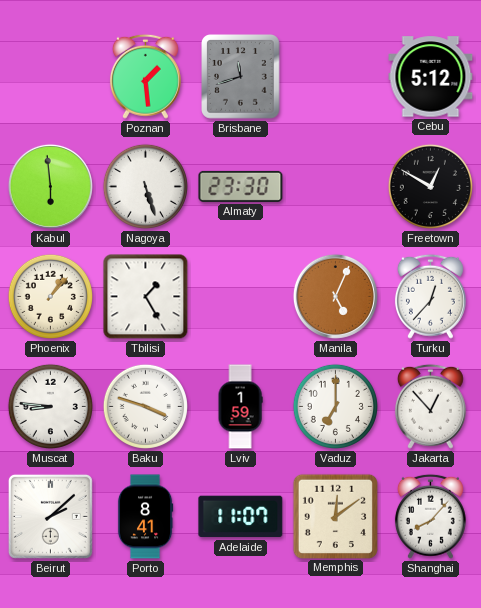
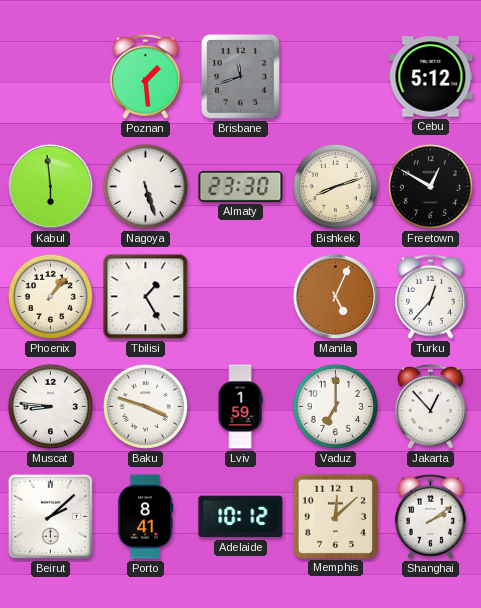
Bishkek: none -> 8:12 (335, 186)
Adelaide: 11:07 -> 10:12 (241, 517)
Memphis: 12:09 -> 12:08 (335, 516)
Shanghai: 8:07 -> 2:09 (430, 516)
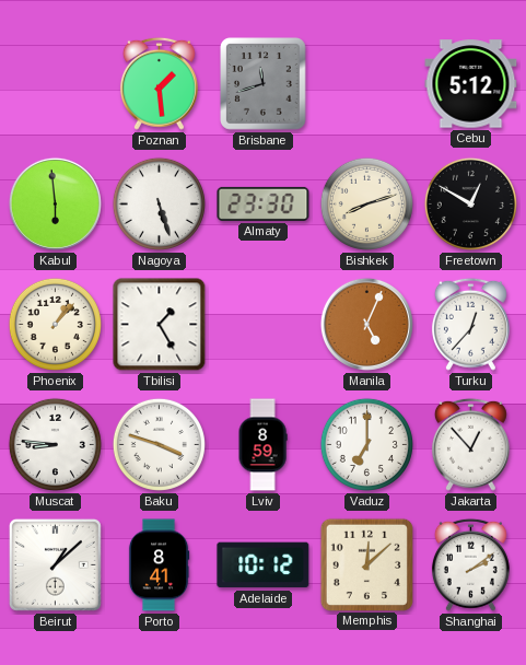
Lviv: 1:59 -> 8:59 (262, 445)
Beirut: 2:08 -> 1:08 (55, 564)
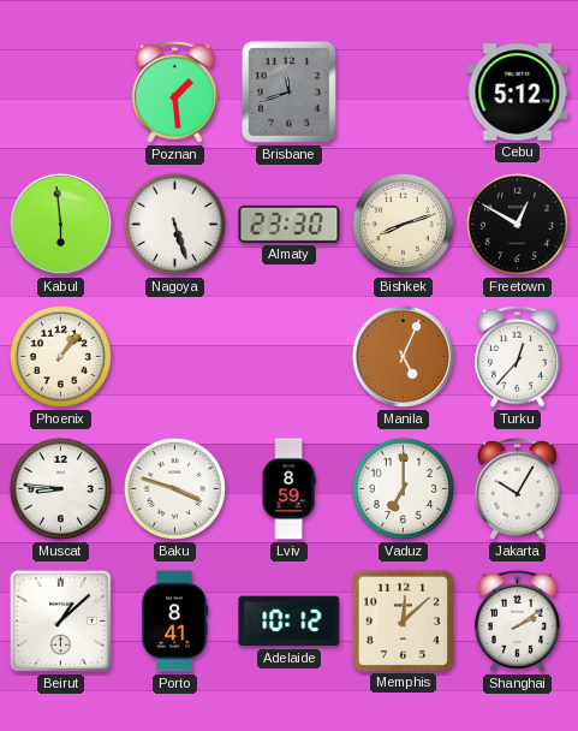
Tbilisi: 1:25 -> none (160, 325)
Jakarta: 12:53 -> 10:05 (517, 488)
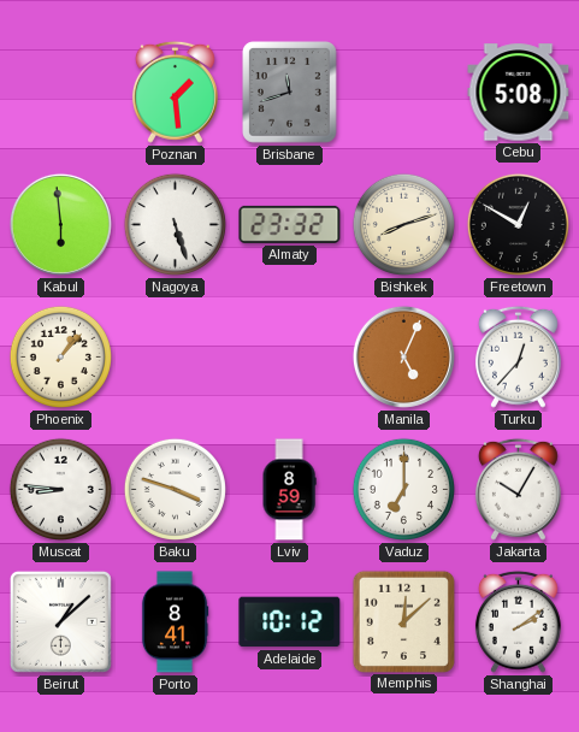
Cebu: 5:12 -> 5:08 (519, 93)
Almaty: 23:30 -> 23:32 (290, 224)
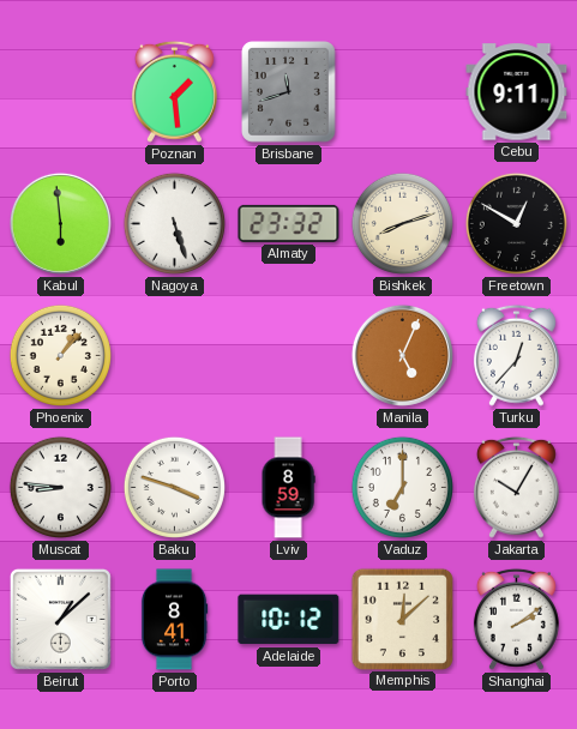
Cebu: 5:08 -> 9:11 (517, 92)
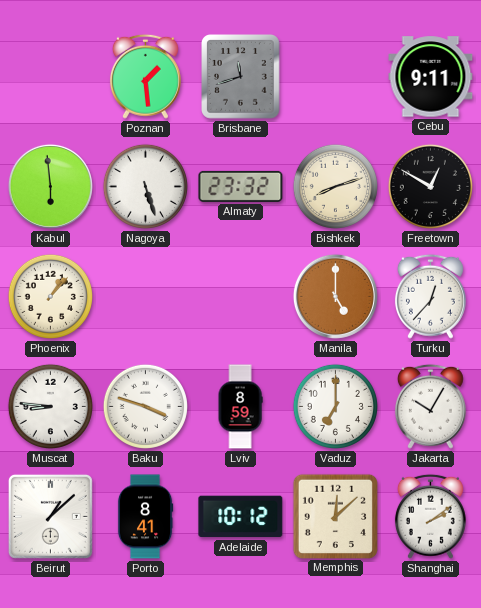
Manila: 5:04 -> 5:00 (335, 296)
